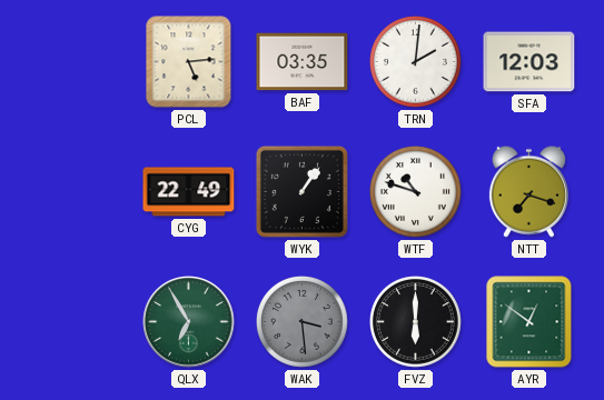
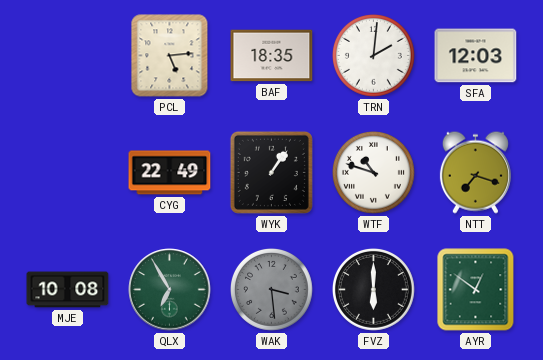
BAF: 03:35 -> 18:35 (272, 56)
MJE: none -> 10:08 (68, 290)
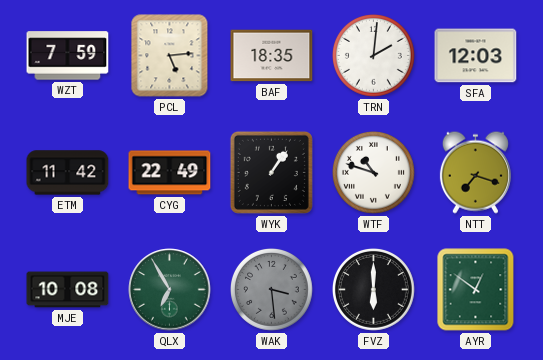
WZT: none -> 7:59 (68, 56)
ETM: none -> 11:42 (68, 173)
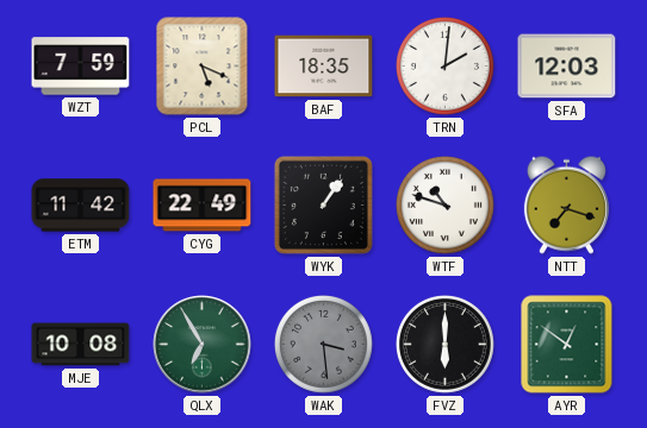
PCL: 5:14 -> 5:19 (203, 67)
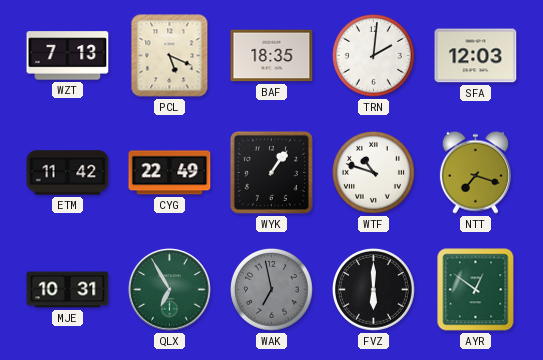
WZT: 7:59 -> 7:13 (68, 56)
MJE: 10:08 -> 10:31 (68, 290)
WAK: 3:29 -> 6:58 (272, 290)
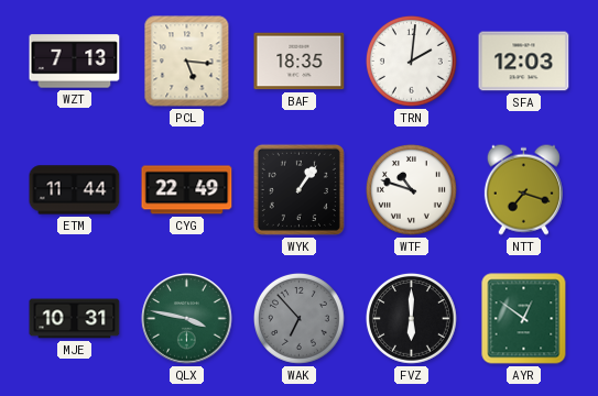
PCL: 5:19 -> 5:16 (187, 62)
ETM: 11:42 -> 11:44 (75, 190)
QLX: 6:55 -> 3:47 (187, 319)
WAK: 6:58 -> 6:53 (300, 319)
